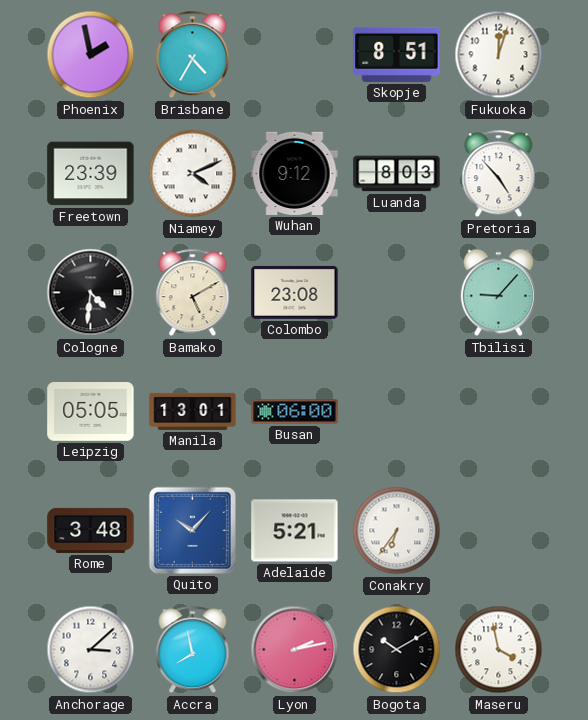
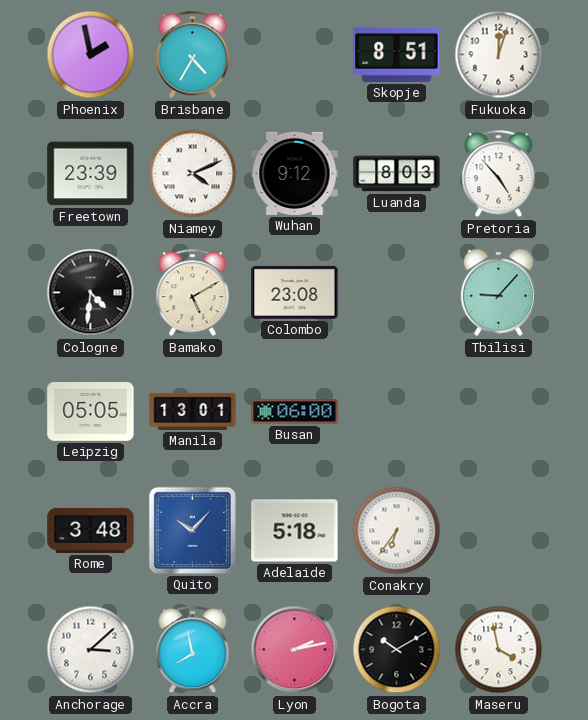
Adelaide: 5:21 -> 5:18 (295, 531)
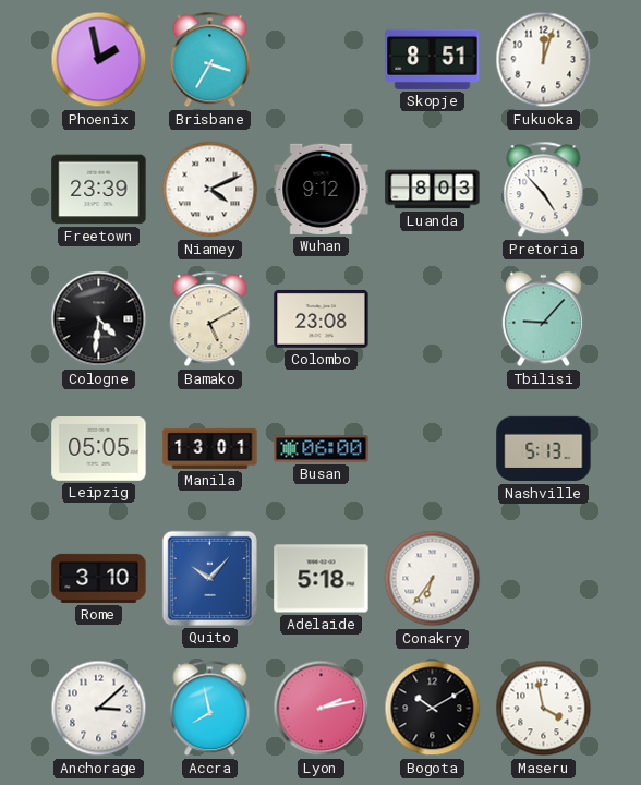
Brisbane: 4:35 -> 3:35 (210, 60)
Nashville: none -> 5:13 (544, 449)
Rome: 3:48 -> 3:10 (99, 578)
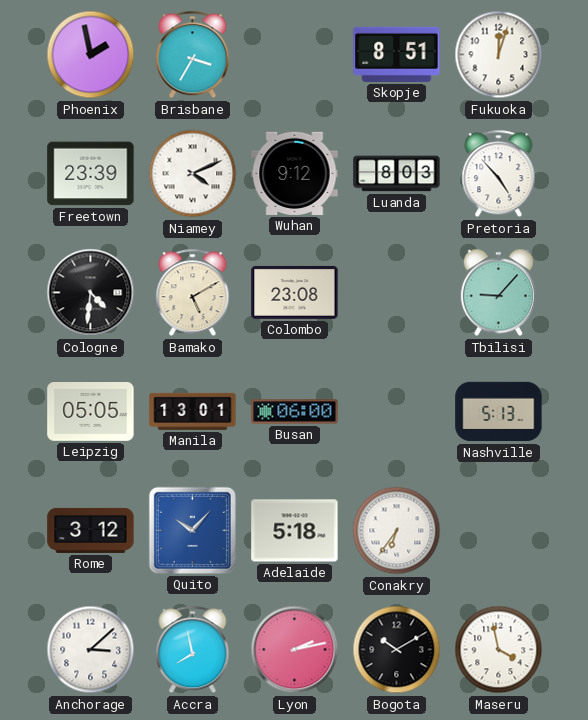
Rome: 3:10 -> 3:12 (91, 530)
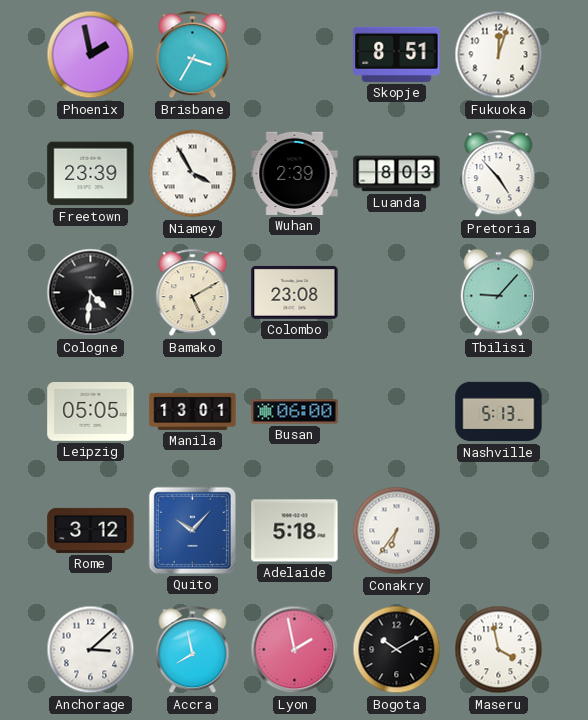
Niamey: 4:11 -> 3:55 (193, 174)
Wuhan: 9:12 -> 2:39 (295, 173)
Lyon: 2:13 -> 1:58 (295, 650)
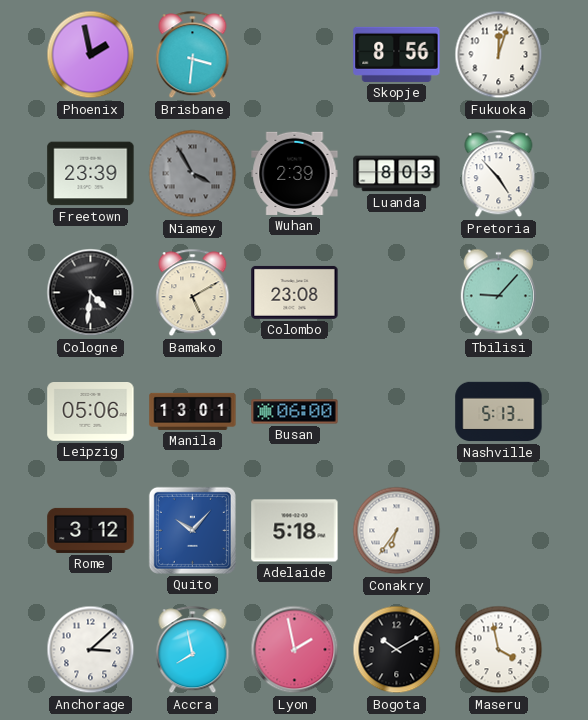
Brisbane: 3:35 -> 3:31 (193, 55)
Skopje: 8:51 -> 8:56 (397, 54)
Niamey dial: white -> grey (193, 174)
Leipzig: 05:05 -> 05:06 (91, 412)
